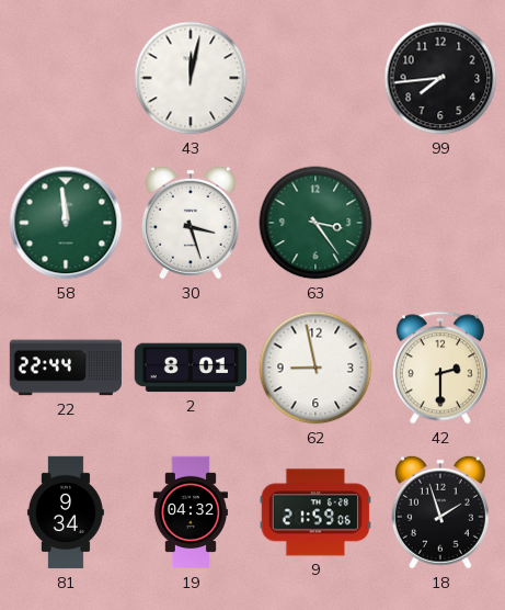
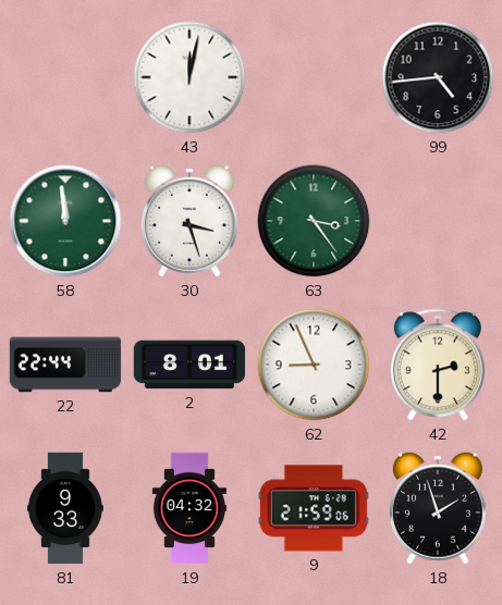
99: 7:44 -> 4:44 (438, 77)
62: 8:58 -> 8:56 (314, 365)
81: 9:34 -> 9:33 (65, 508)
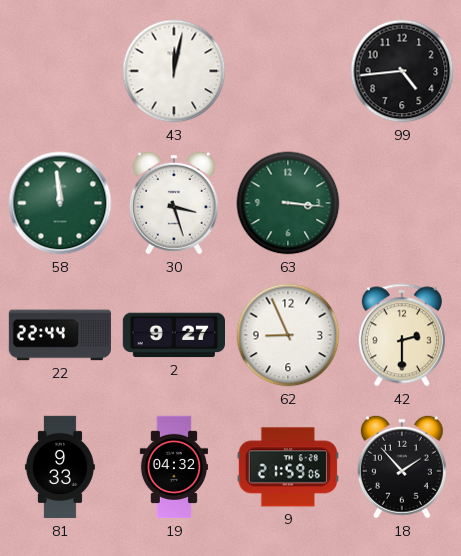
63: 3:24 -> 3:16 (288, 203)
2: 8:01 -> 9:27 (173, 335)
18: 1:57 -> 1:53 (402, 467)
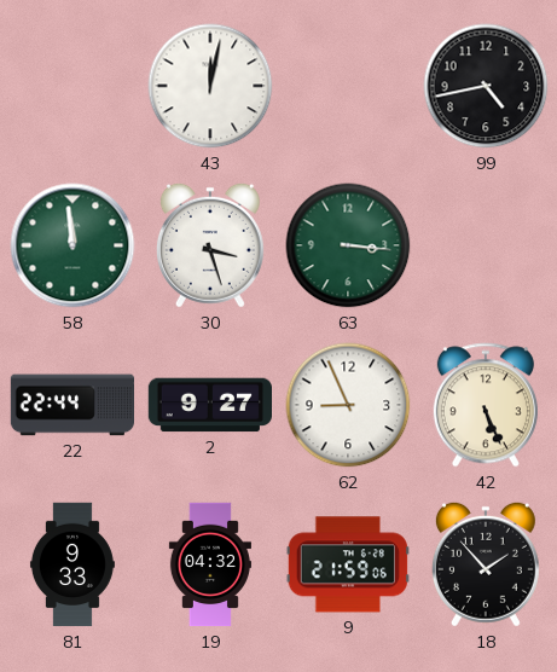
99: 4:44 -> 4:43 (486, 86)
42: 2:30 -> 5:26 (486, 405)
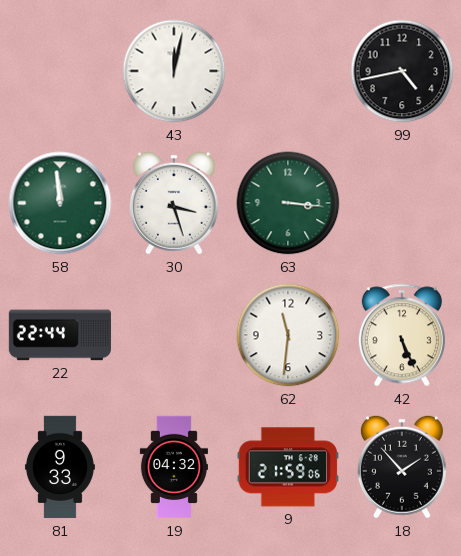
2: 9:27 -> none (209, 405)
62: 8:56 -> 11:31 (288, 335)
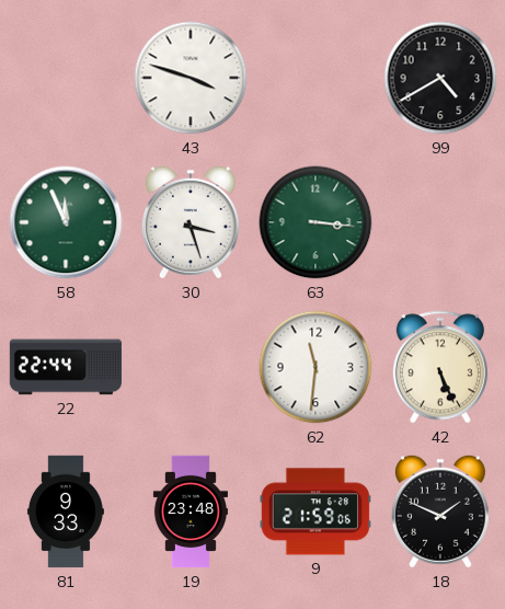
43: 12:02 -> 3:48 (191, 78)
99: 4:43 -> 4:40 (440, 78)
58: 11:59 -> 11:56 (66, 222)
19: 04:32 -> 23:48 (191, 512)
18: 1:53 -> 1:49 (440, 512)
